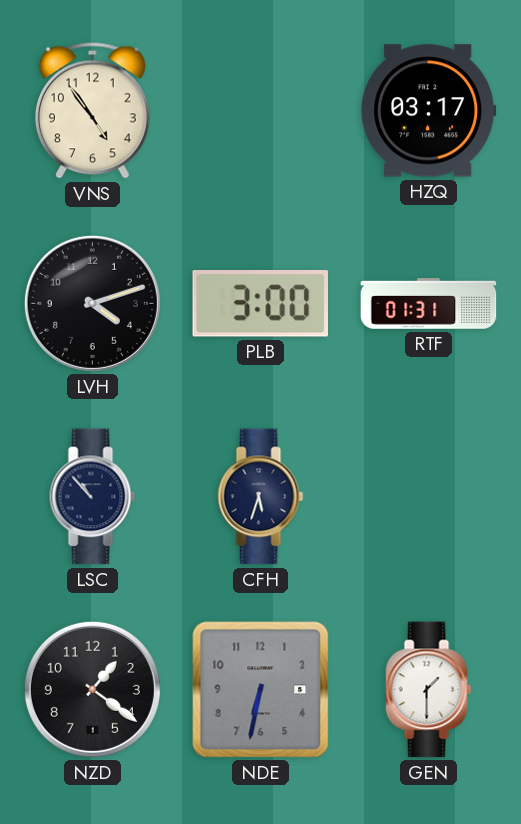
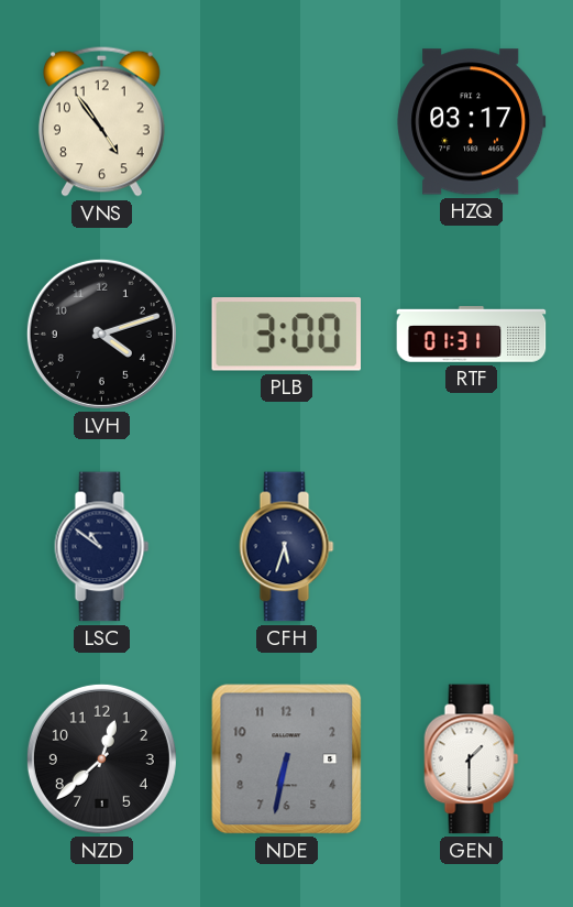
LSC: 10:53 -> 10:51 (102, 547)
NZD: 1:21 -> 12:38 (101, 758)
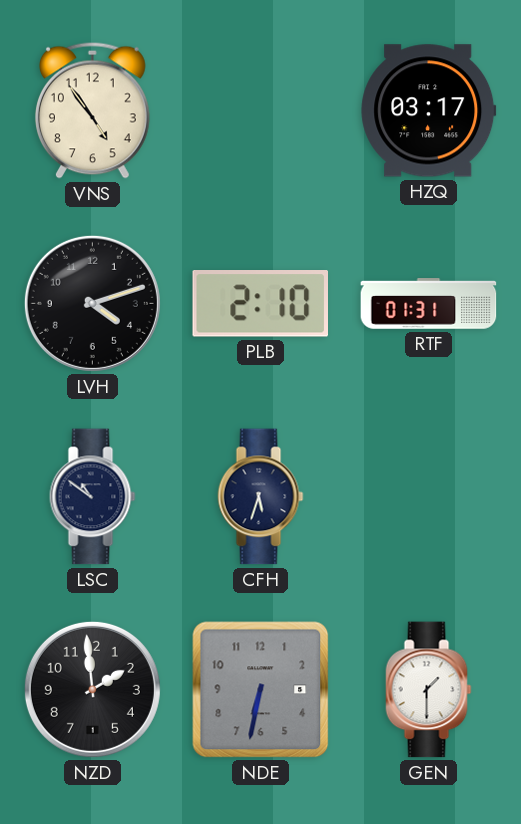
PLB: 3:00 -> 2:10 (260, 304)
NZD: 12:38 -> 1:59 (92, 689)
